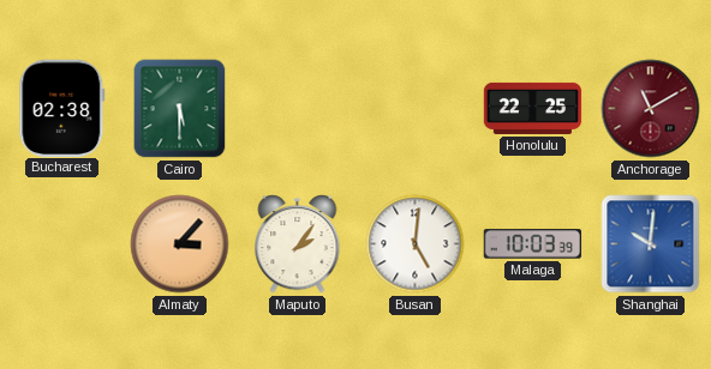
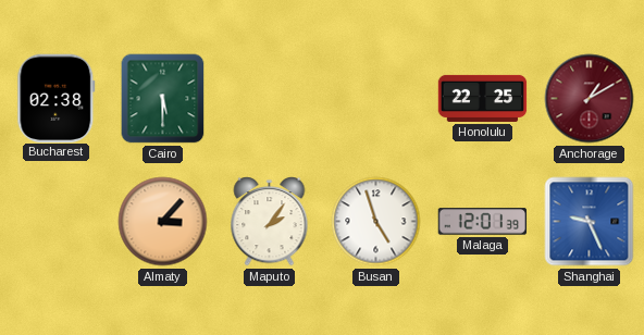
Anchorage: 11:10 -> 1:10 (590, 99)
Busan: 5:01 -> 4:57 (376, 222)
Malaga: 10:03 -> 12:01 (483, 222)
Shanghai: 10:01 -> 9:26 (590, 222)
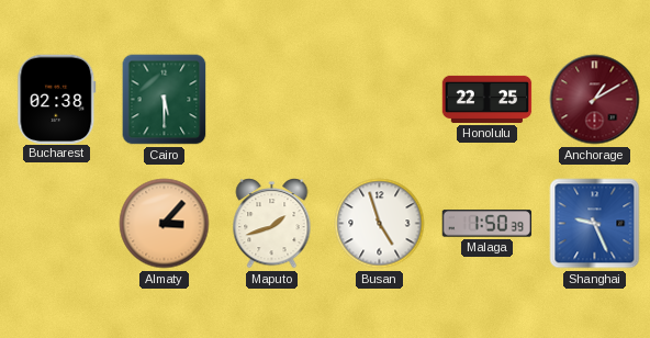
Maputo: 2:06 -> 1:42 (272, 224)
Malaga: 12:01 -> 1:50 (487, 224)
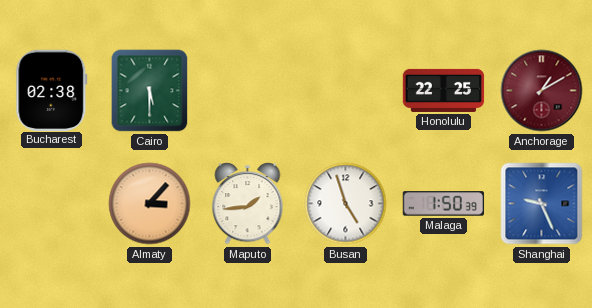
Maputo: 1:42 -> 1:44 (248, 204)
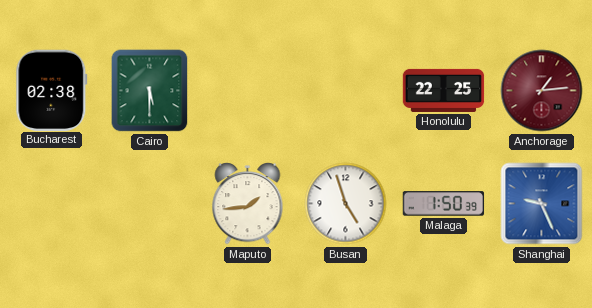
Anchorage: 1:10 -> 1:14 (542, 91)
Almaty: 3:07 -> none (150, 204)
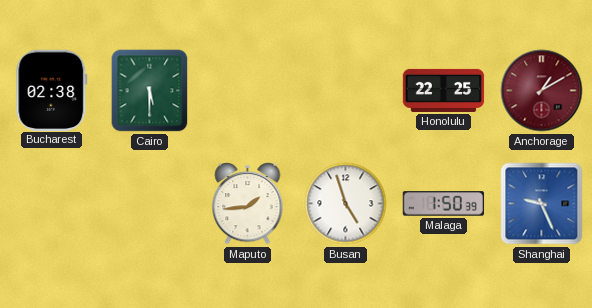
Anchorage: 1:14 -> 1:10 (542, 91)
